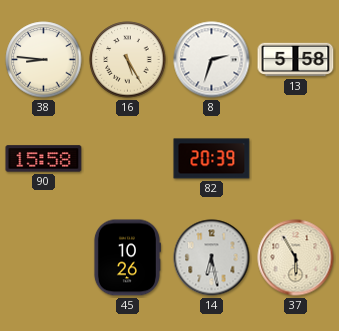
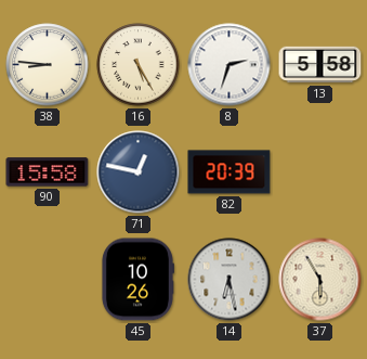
71: none -> 12:47 (139, 172)
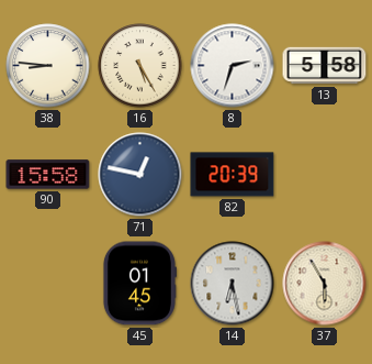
45: 10:26 -> 01:45 (139, 284)
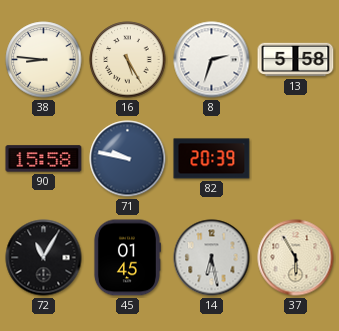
71: 12:47 -> 9:47 (128, 159)
72: none -> 11:05 (44, 258)
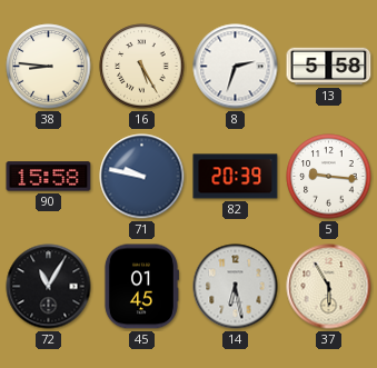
5: none -> 9:16 (329, 177)
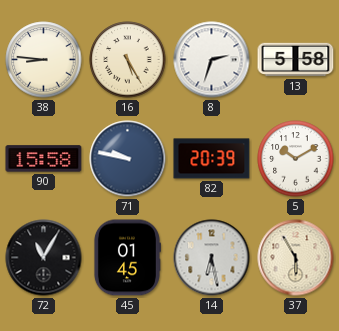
5: 9:16 -> 10:10 (296, 159)
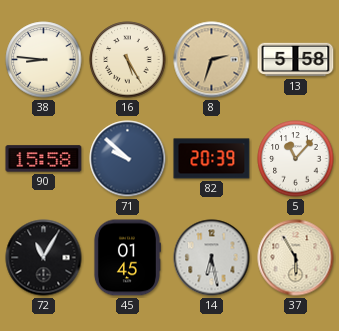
8 dial: white -> champagne (212, 60)
71: 9:47 -> 9:52 (128, 159)
5: 10:10 -> 11:07 (296, 159)
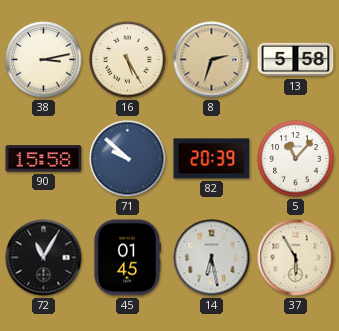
38: 8:46 -> 3:13 (44, 60)
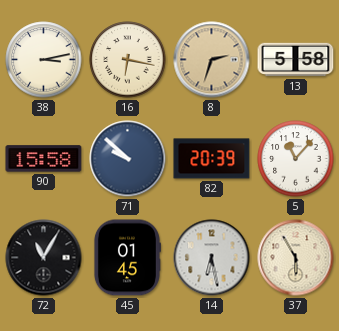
16: 5:25 -> 6:17 (128, 60)
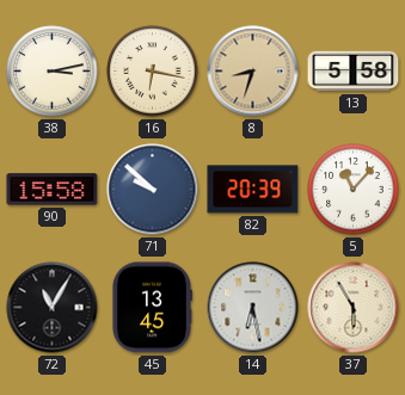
8: 2:33 -> 8:33 (253, 72)
45: 01:45 -> 13:45 (152, 308)
